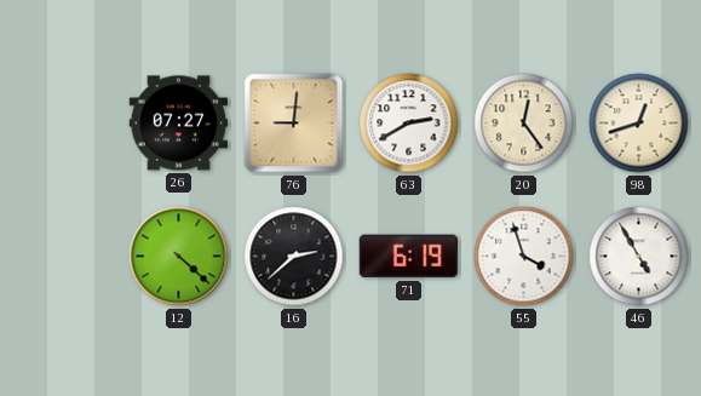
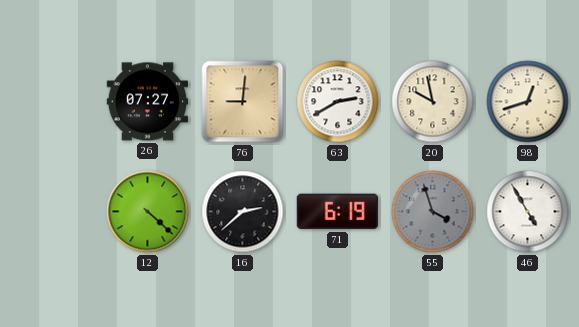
20: 12:24 -> 9:58 (433, 102)
55 dial: white -> grey (433, 212)
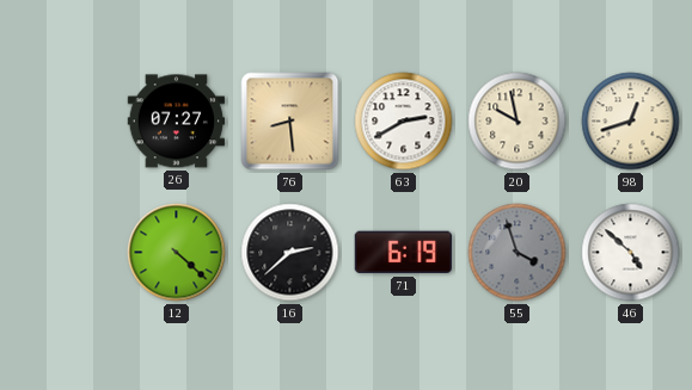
76: 9:01 -> 8:29 (290, 122)
46: 4:55 -> 4:52 (631, 253)
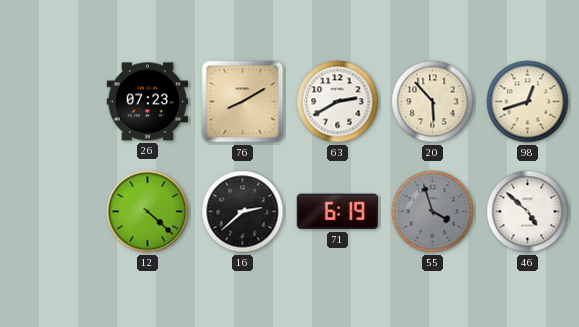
26: 07:27 -> 07:23 (148, 102)
76: 8:29 -> 8:10 (243, 102)
20: 9:58 -> 5:53 (433, 102)
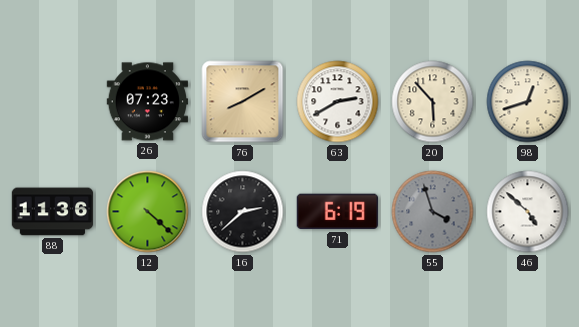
88: none -> 11:36 (53, 212)
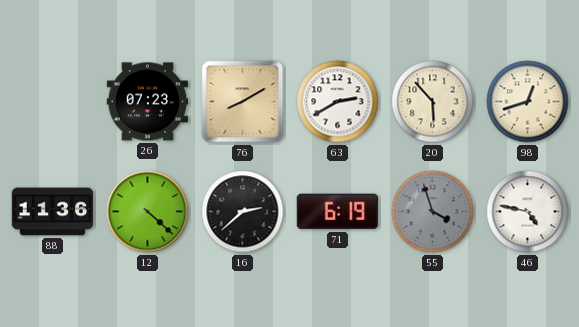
46: 4:52 -> 4:47 (528, 212)
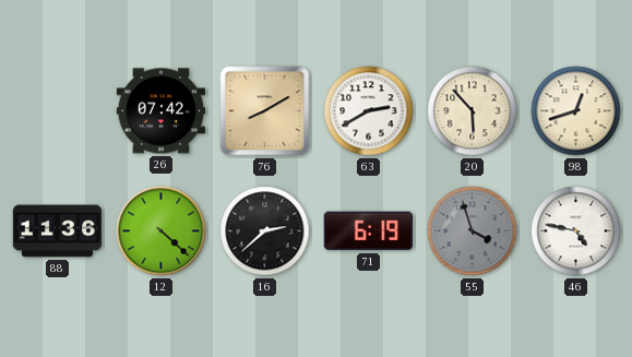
26: 07:23 -> 07:42 (162, 111)
